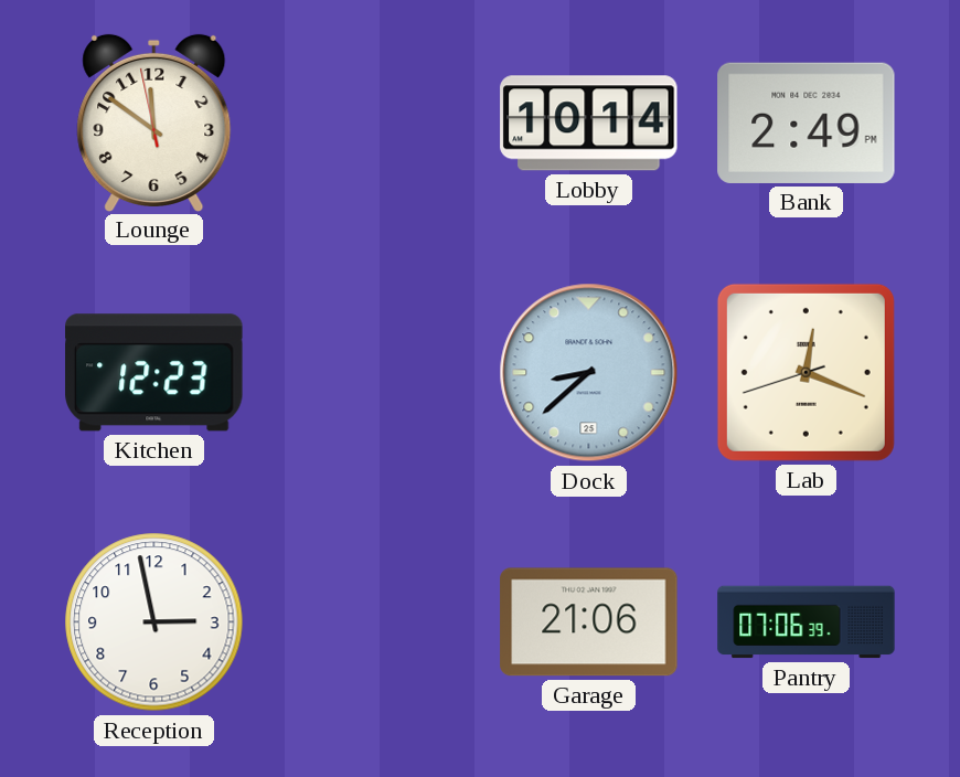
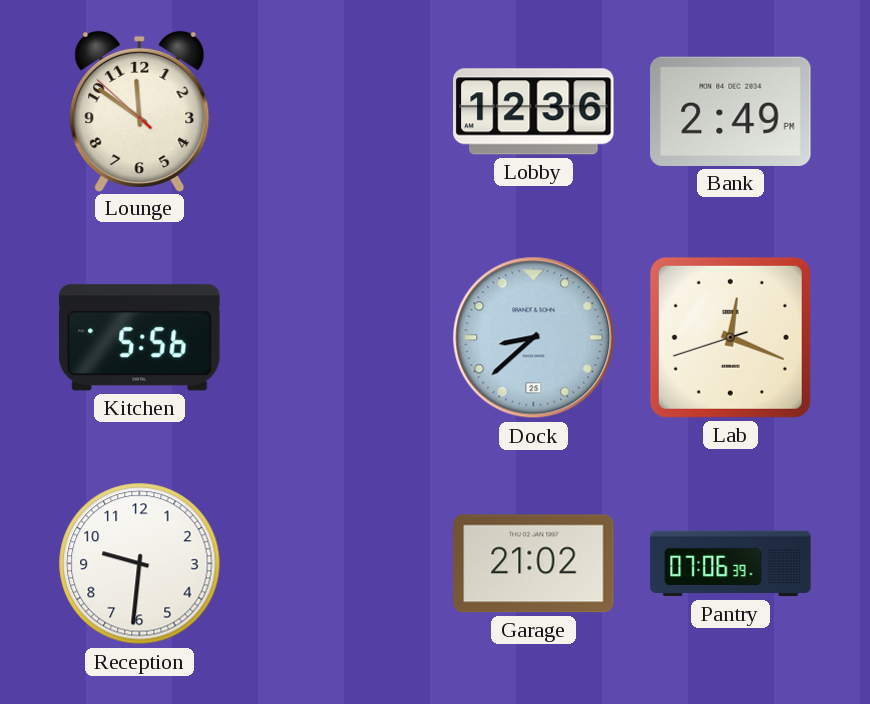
Lounge: 11:50:58 -> 11:50:52 (140, 111)
Lobby: 10:14 -> 12:36 (534, 112)
Kitchen: 12:23 -> 5:56 (140, 338)
Reception: 2:58 -> 9:31 (140, 564)
Garage: 21:06 -> 21:02 (534, 564)
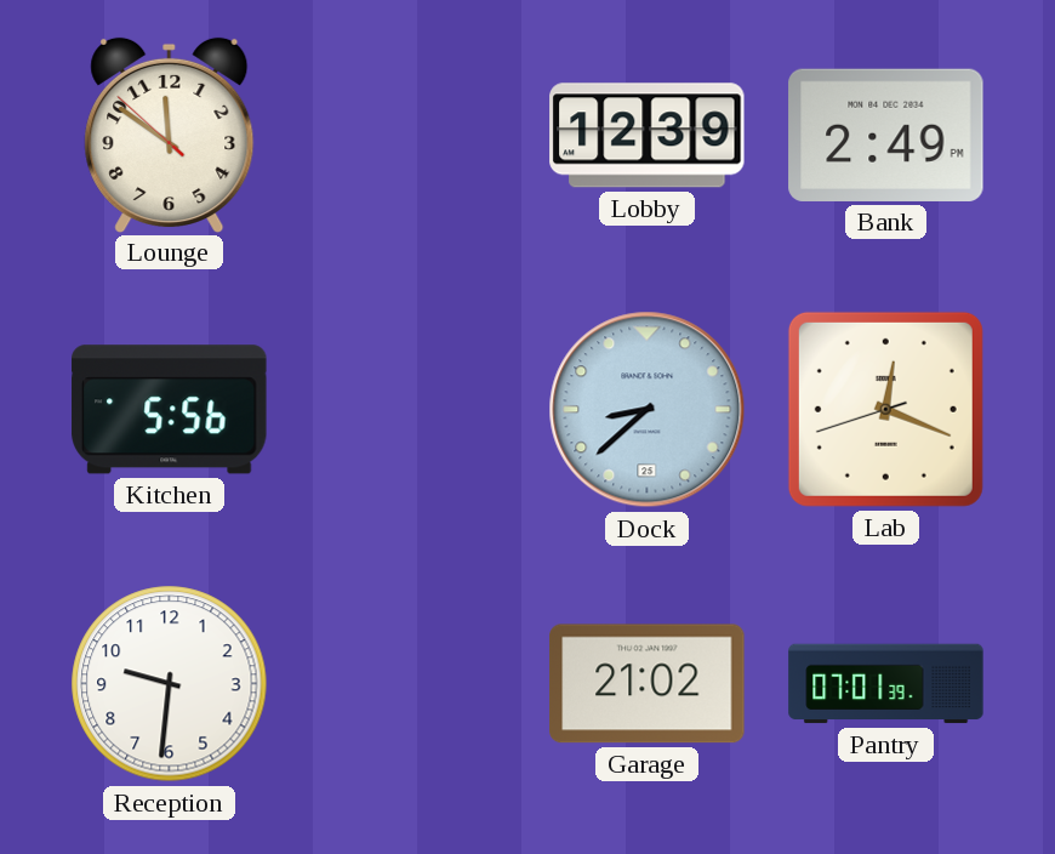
Lobby: 12:36 -> 12:39 (648, 136)
Pantry: 07:06 -> 07:01 (886, 684)
